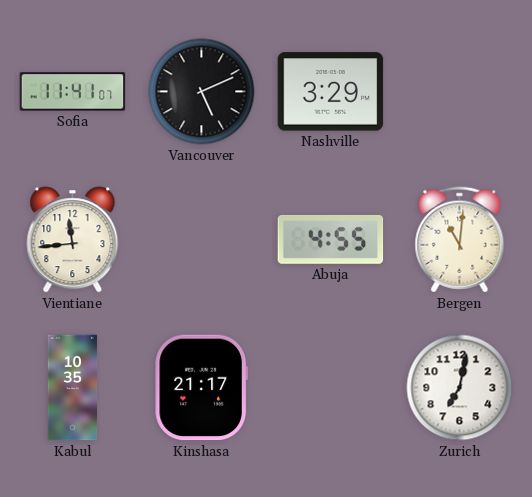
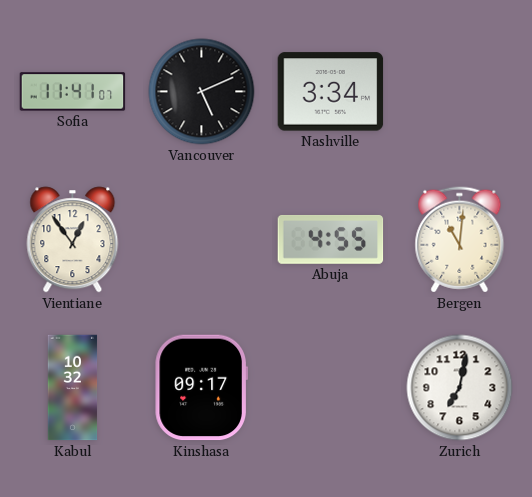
Nashville: 3:29 -> 3:34 (331, 92)
Vientiane: 11:44 -> 12:54 (73, 240)
Kabul: 10:35 -> 10:32 (73, 388)
Kinshasa: 21:17 -> 09:17 (201, 388)
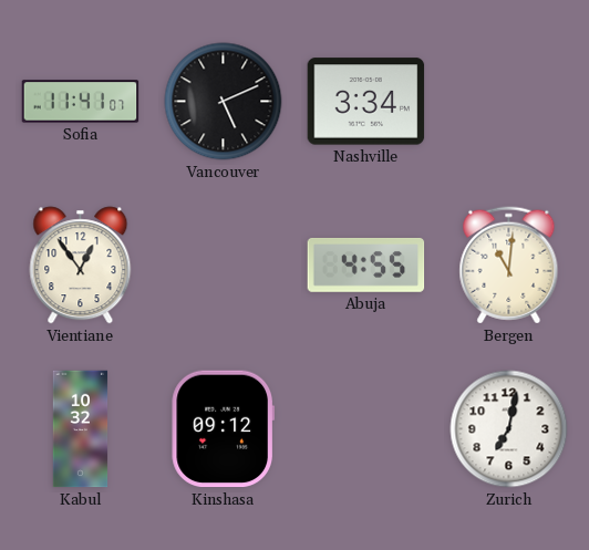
Kinshasa: 09:17 -> 09:12 (223, 429)
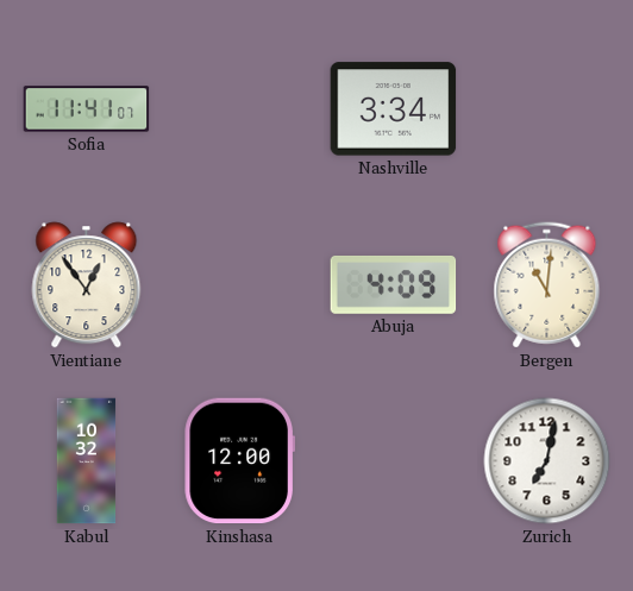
Vancouver: 5:11 -> none (224, 102)
Abuja: 4:55 -> 4:09 (394, 284)
Kinshasa: 09:12 -> 12:00 (239, 461)
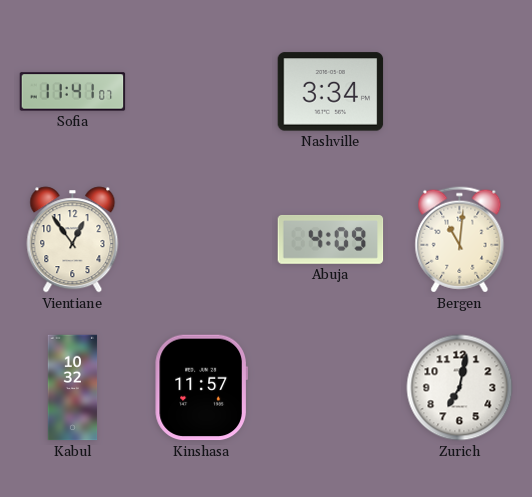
Kinshasa: 12:00 -> 11:57 (201, 388)
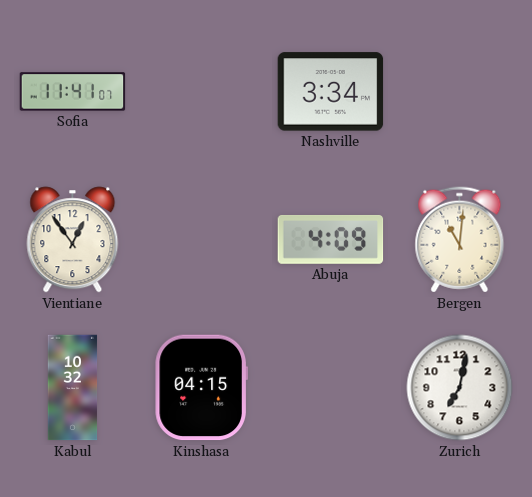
Kinshasa: 11:57 -> 04:15 (201, 388)
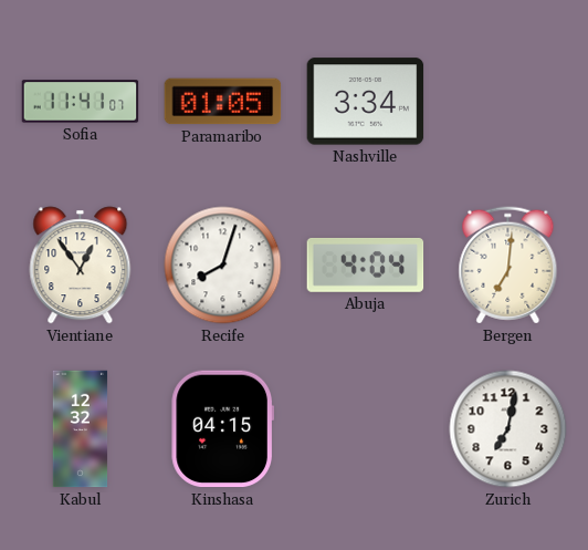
Paramaribo: none -> 01:05 (223, 102)
Recife: none -> 8:03 (223, 266)
Abuja: 4:09 -> 4:04 (366, 264)
Bergen: 11:01 -> 7:01 (508, 266)
Kabul: 10:32 -> 12:32 (81, 429)
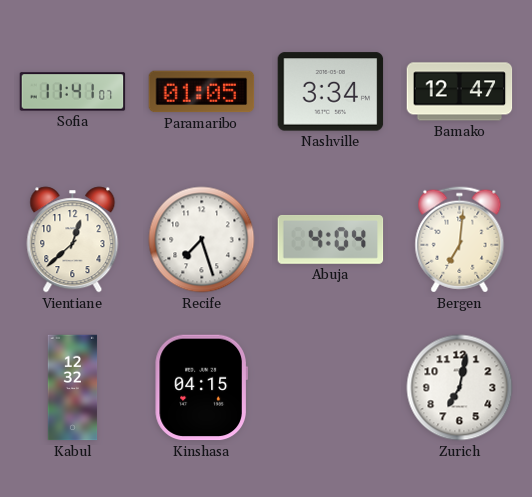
Bamako: none -> 12:47 (460, 92)
Vientiane: 12:54 -> 12:38 (73, 240)
Recife: 8:03 -> 7:27 (202, 240)
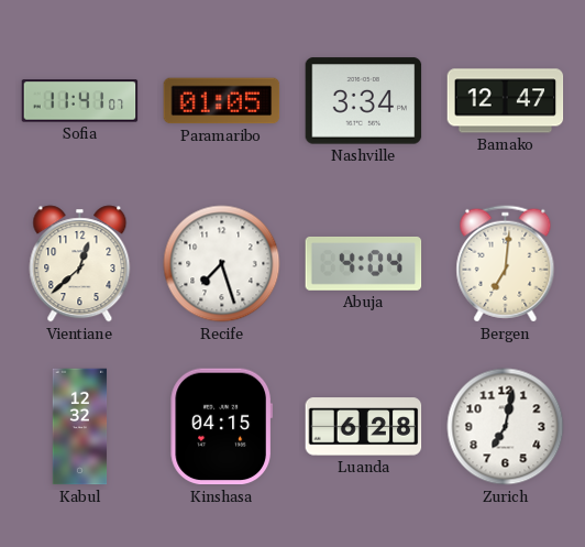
Luanda: none -> 6:28 (364, 427)
